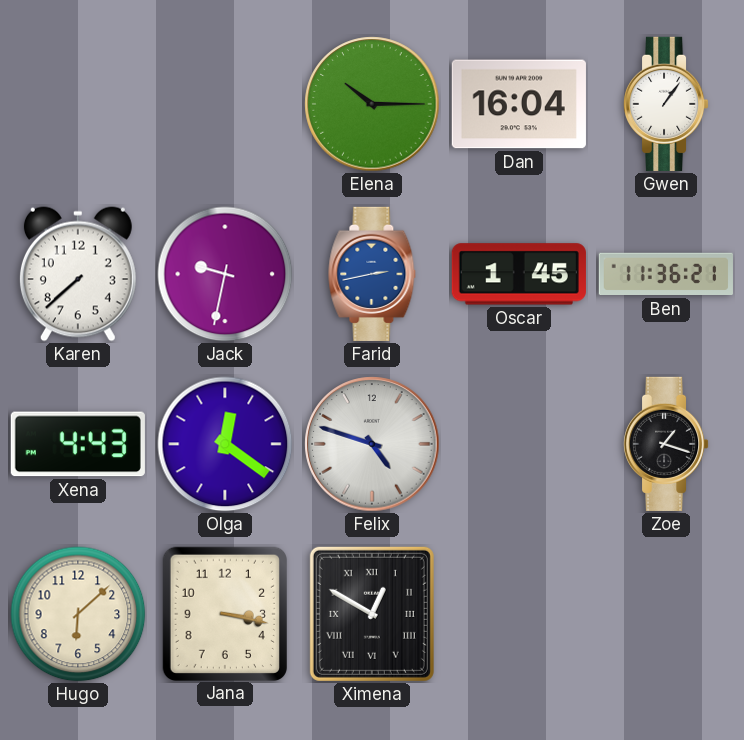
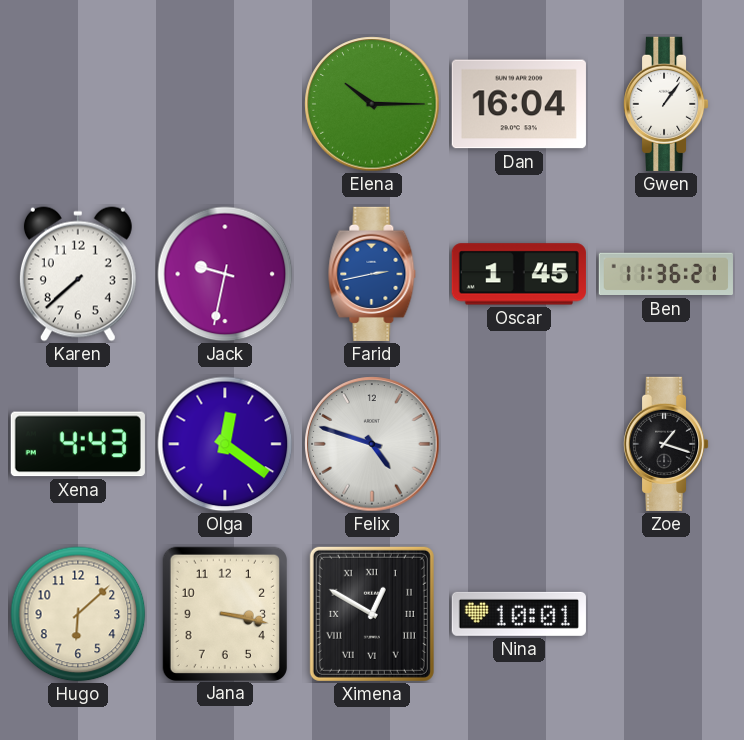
Nina: none -> 10:01 (519, 614)
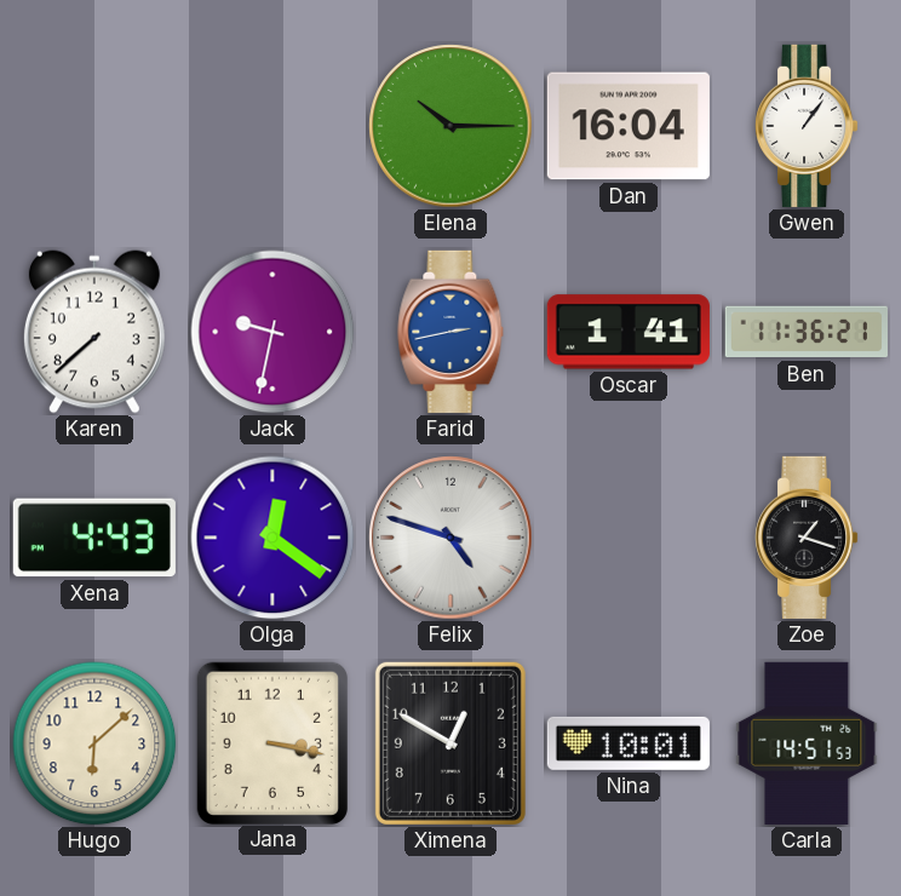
Oscar: 1:45 -> 1:41 (629, 332)
Ximena numerals: Roman -> Arabic (450, 743)
Carla: none -> 14:51 (807, 743)
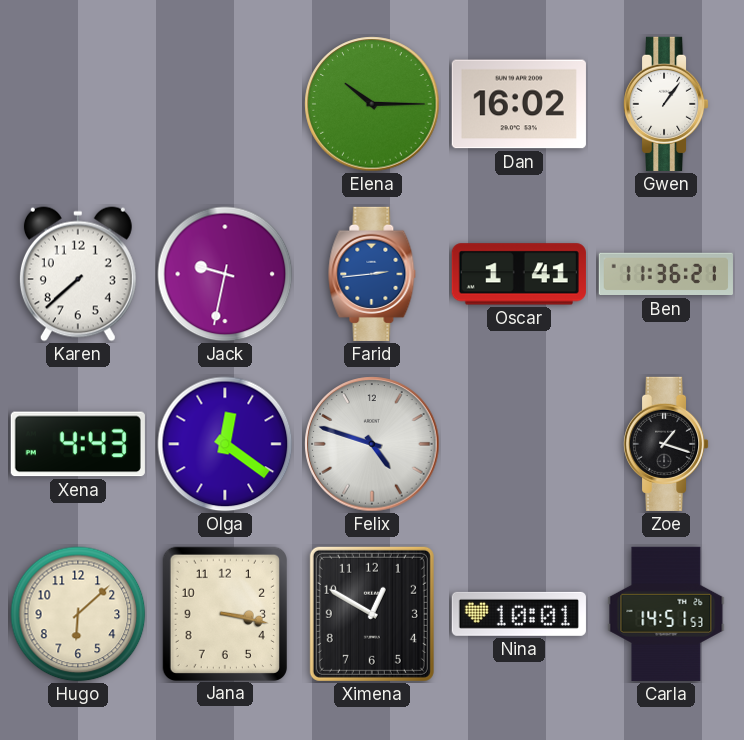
Dan: 16:04 -> 16:02 (519, 104)
Farid: 2:43 -> 2:44 (372, 274)
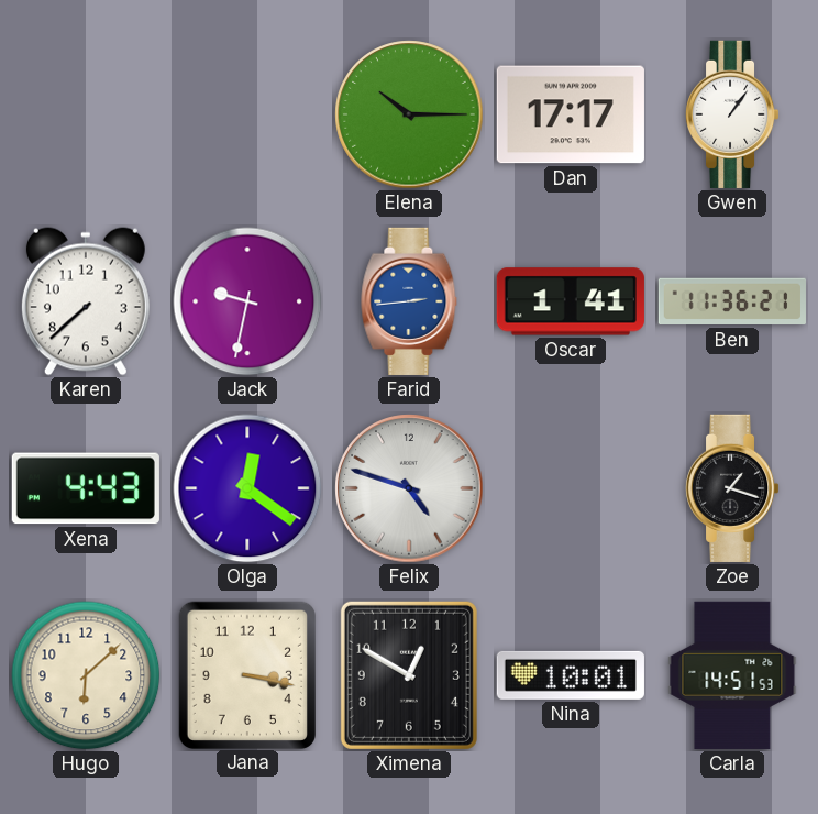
Dan: 16:02 -> 17:17 (571, 114)
